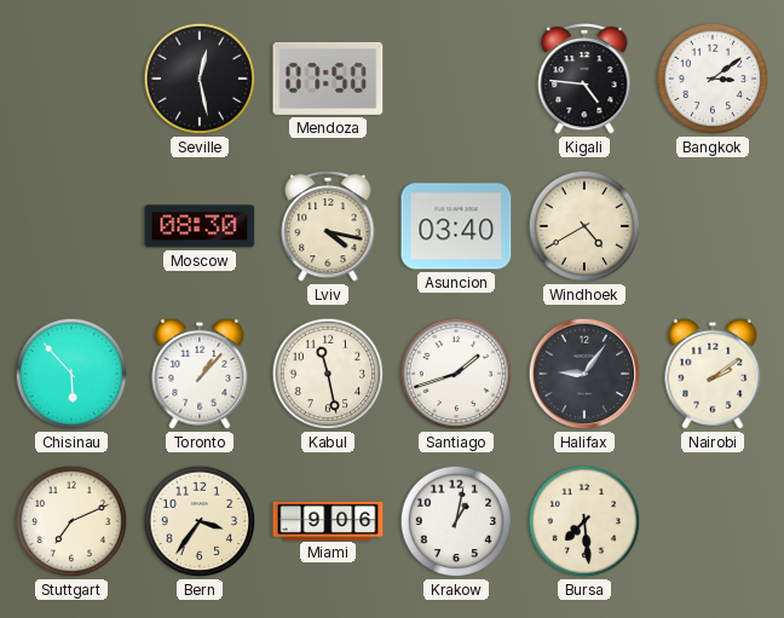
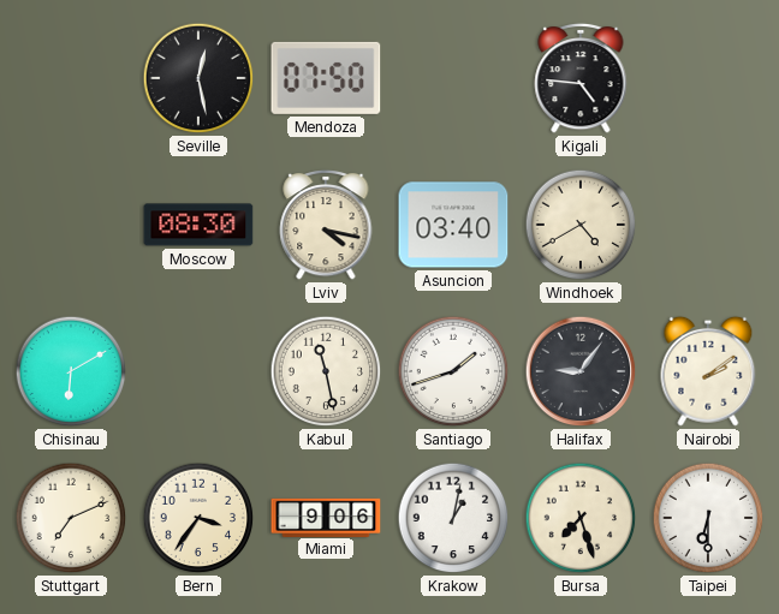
Bangkok: 3:09 -> none (713, 79)
Chisinau: 5:53 -> 6:10 (71, 371)
Toronto: 1:07 -> none (200, 374)
Bursa: 7:29 -> 7:27 (581, 518)
Taipei: none -> 6:30 (708, 518)
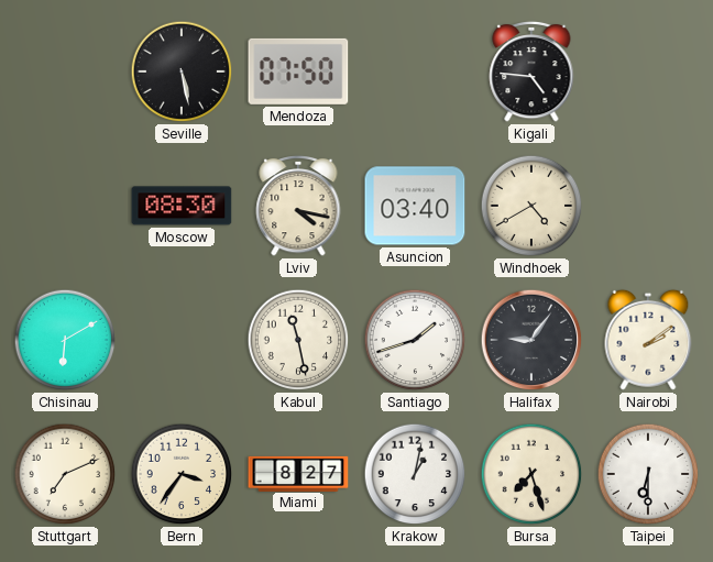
Seville: 12:28 -> 5:28 (182, 71)
Miami: 9:06 -> 8:27 (298, 473)
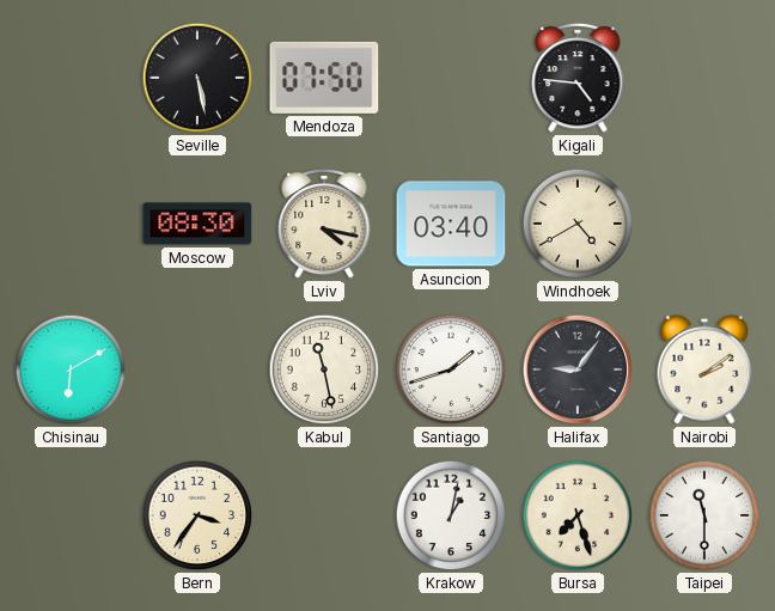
Stuttgart: 7:11 -> none (65, 474)
Miami: 8:27 -> none (298, 473)
Taipei: 6:30 -> 11:30 (704, 515)
